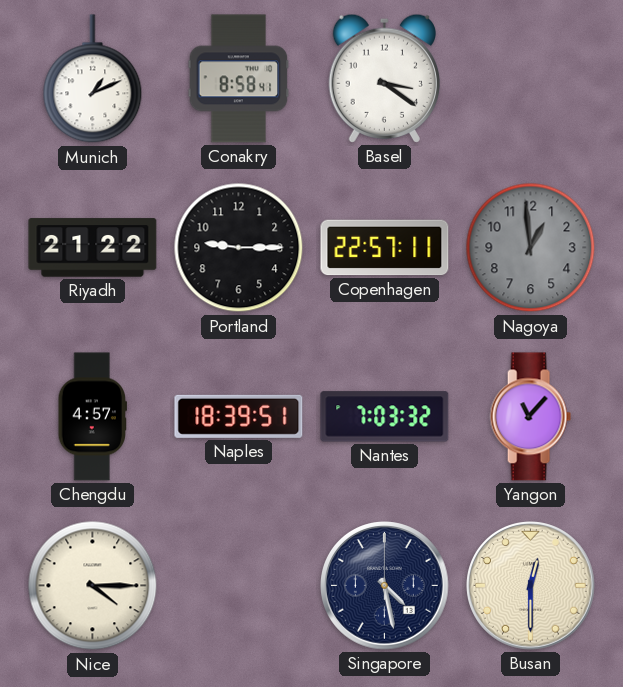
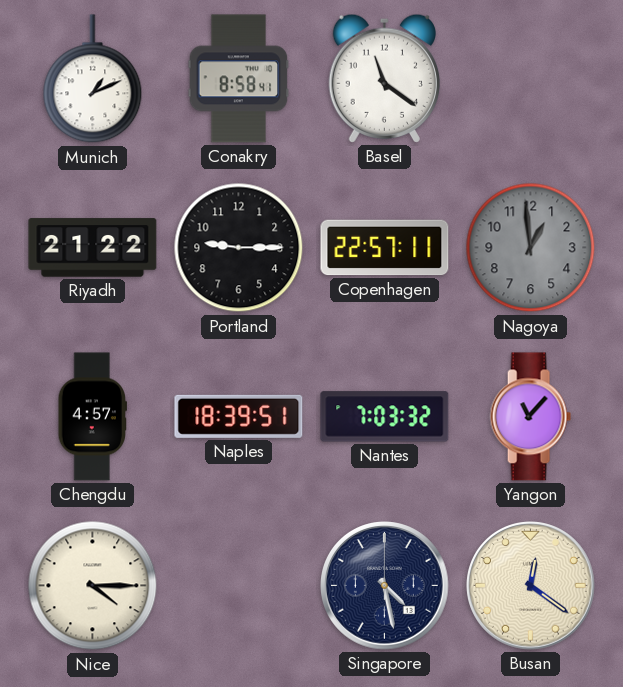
Basel: 3:21 -> 11:21 (384, 78)
Busan: 12:30 -> 12:21 (531, 586)
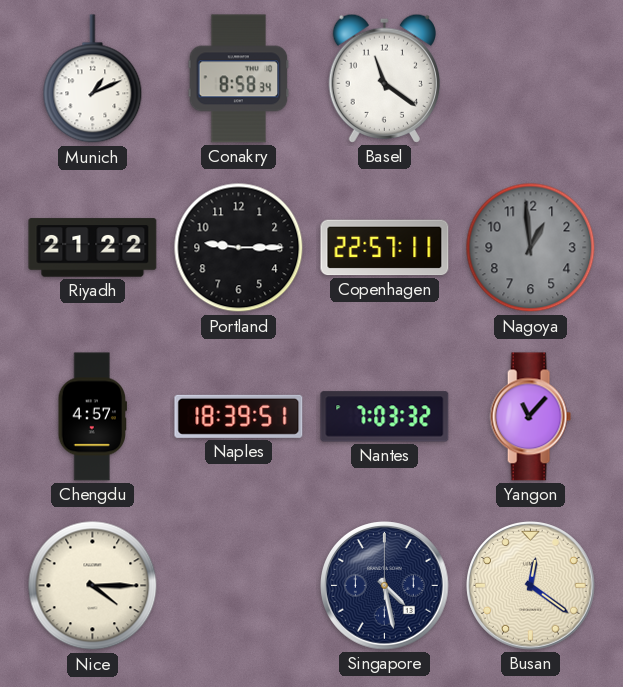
Conakry: 8:58:41 -> 8:58:34 (239, 79)
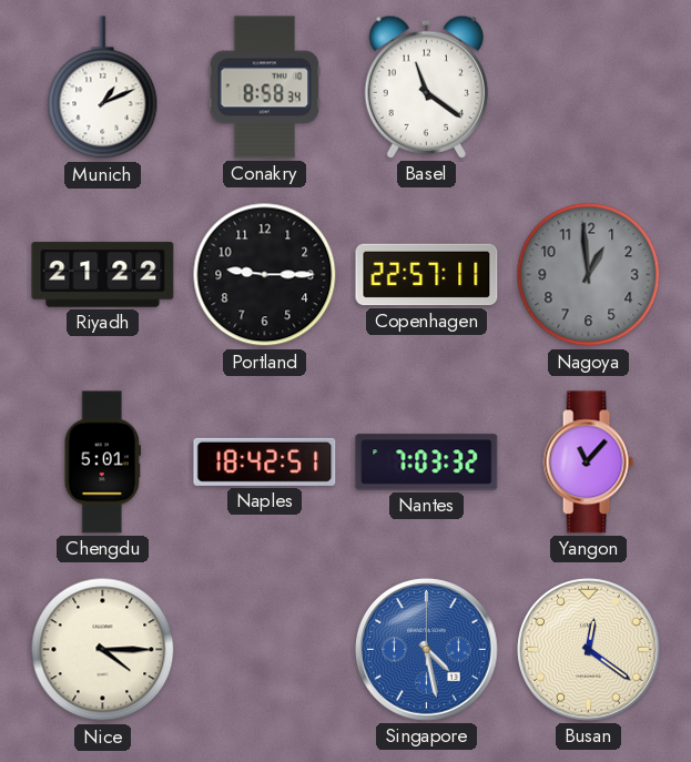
Chengdu: 4:57 -> 5:01 (102, 463)
Naples: 18:39 -> 18:42 (265, 461)
Singapore dial: navy -> blue (427, 650)
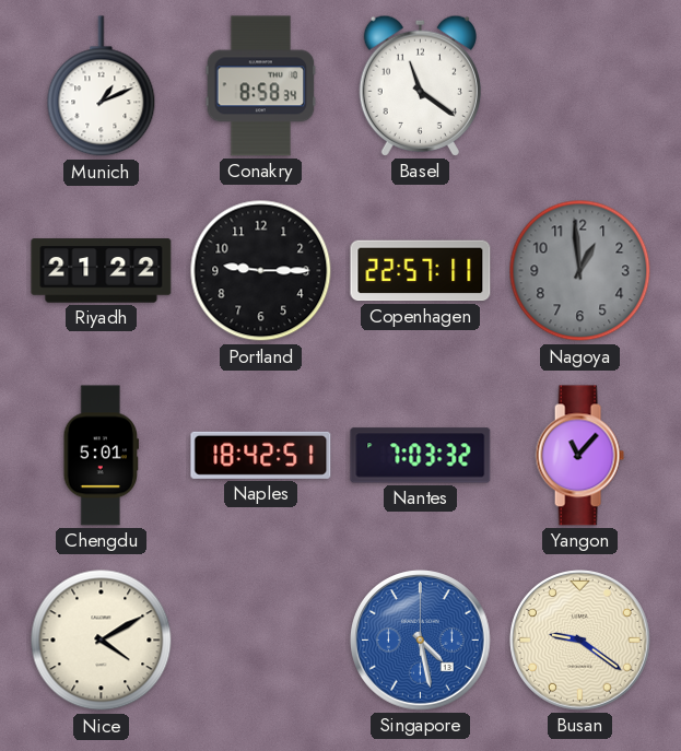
Nice: 4:15 -> 4:10 (102, 641)
Busan: 12:21 -> 9:21 (580, 641)
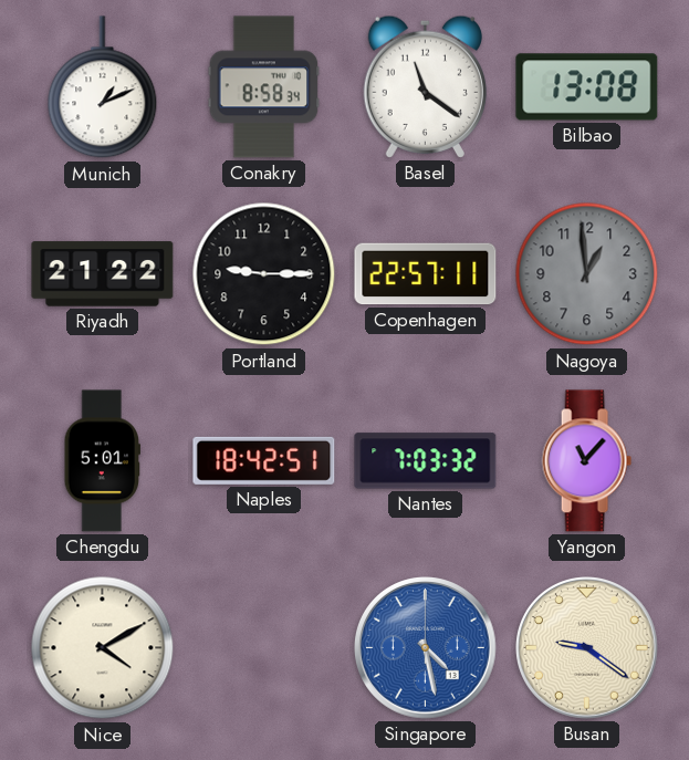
Bilbao: none -> 13:08 (587, 87)
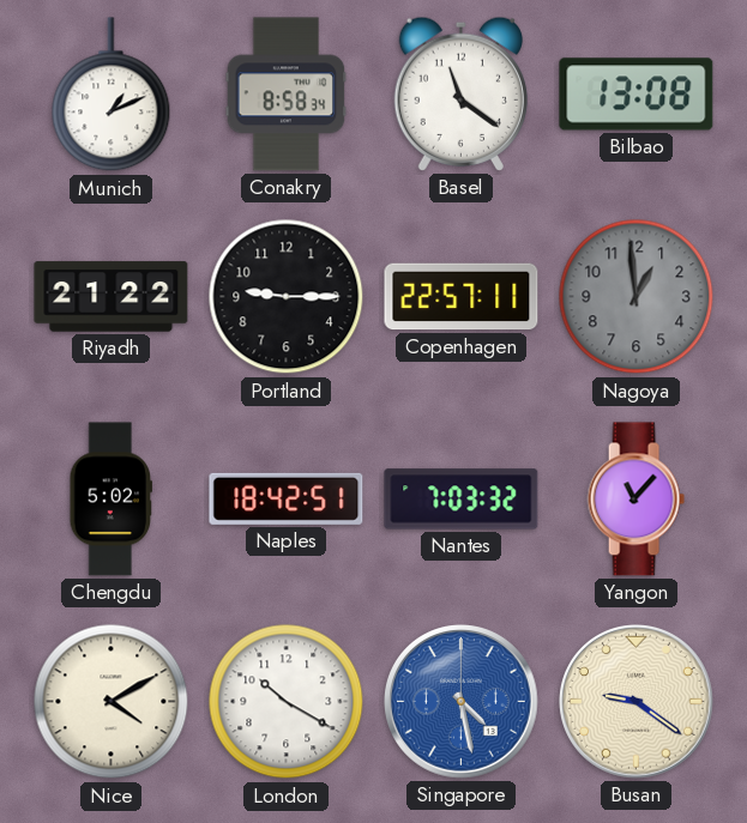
Chengdu: 5:01 -> 5:02 (110, 500)
London: none -> 10:20 (287, 702)
